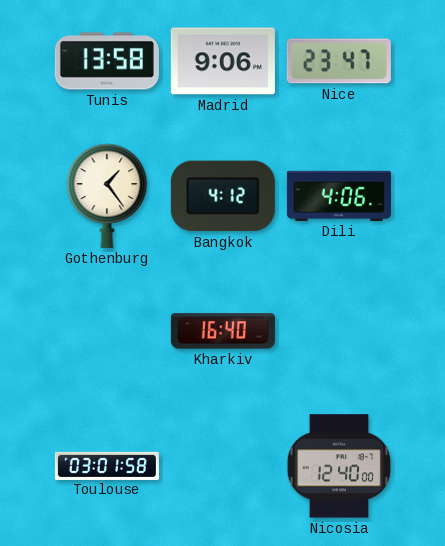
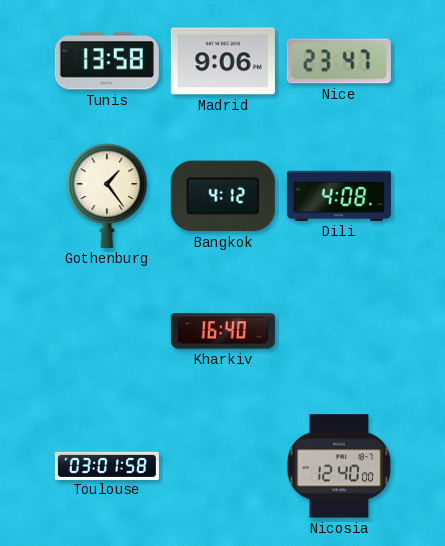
Dili: 4:06 -> 4:08 (339, 196)
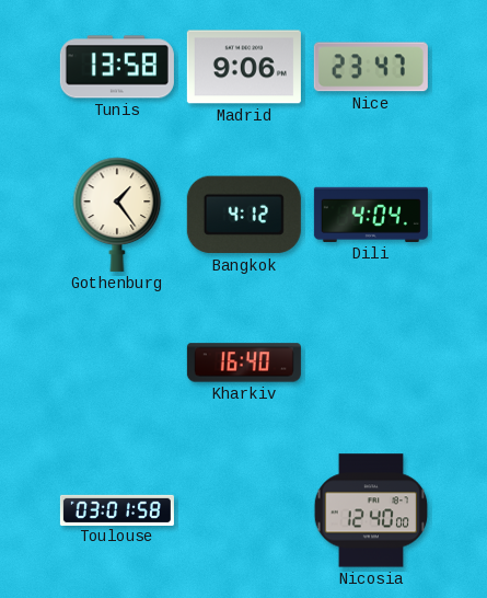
Dili: 4:08 -> 4:04 (371, 215)
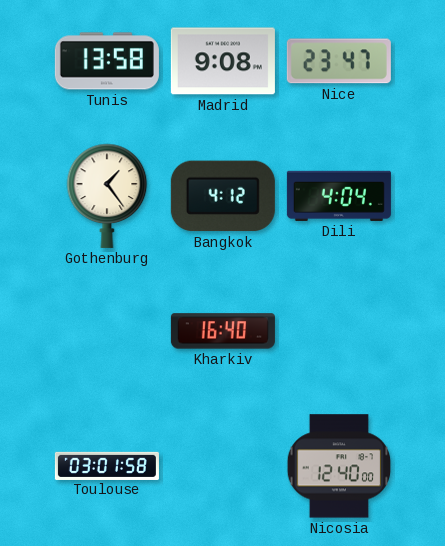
Madrid: 9:06 -> 9:08 (223, 61)
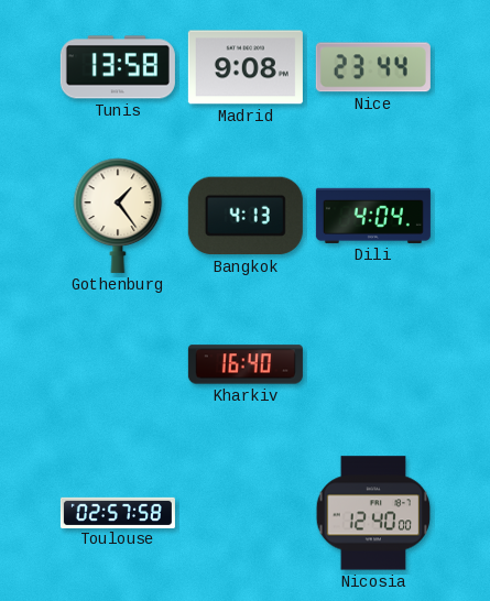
Nice: 23:47 -> 23:44 (373, 67)
Bangkok: 4:12 -> 4:13 (246, 216)
Toulouse: 03:01 -> 02:57 (118, 512)
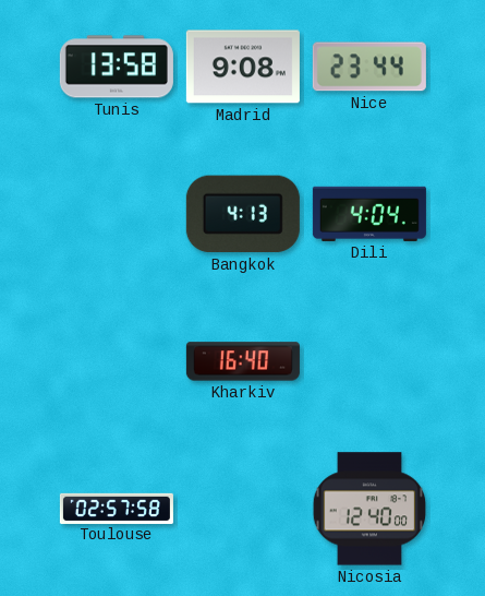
Gothenburg: 1:24 -> none (118, 216)
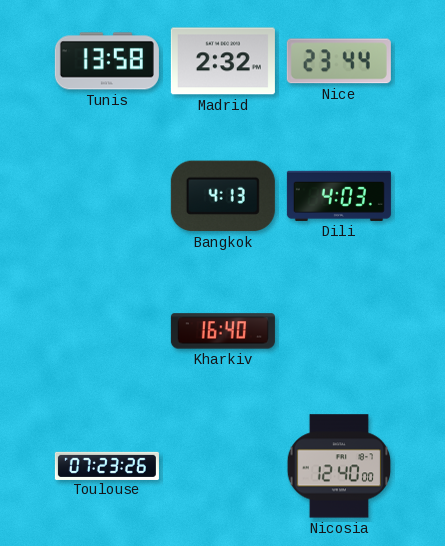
Madrid: 9:08 -> 2:32 (223, 61)
Dili: 4:04 -> 4:03 (339, 196)
Toulouse: 02:57 -> 07:23 (107, 465)
